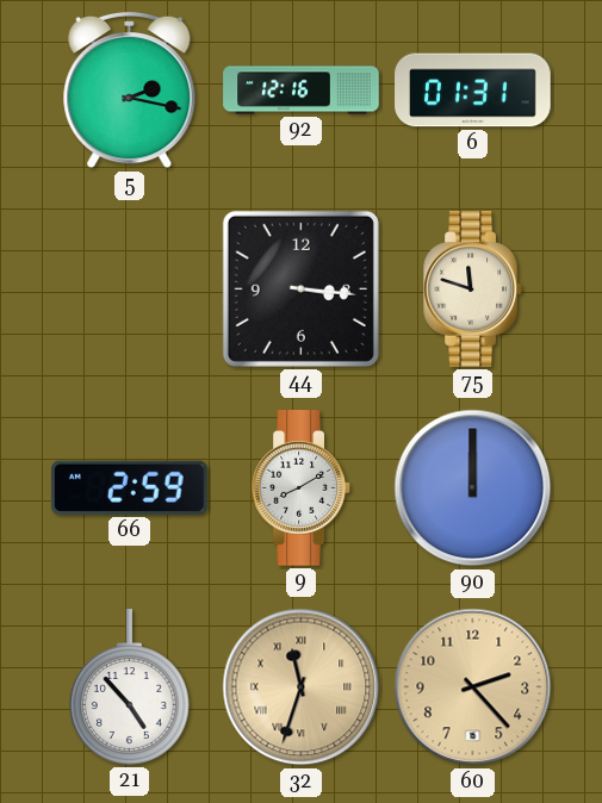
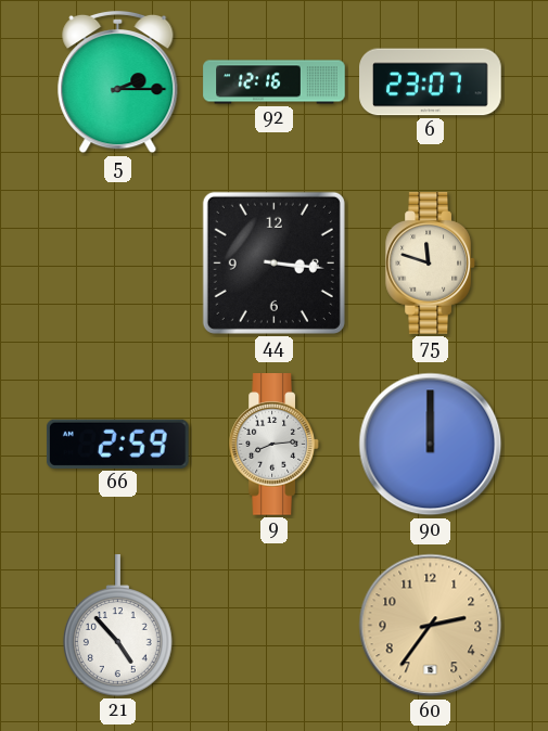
5: 2:17 -> 2:15 (118, 82)
6: 01:31 -> 23:07 (431, 82)
9: 8:10 -> 8:14 (275, 445)
32: 11:33 -> none (302, 687)
60: 2:23 -> 2:36 (431, 626)
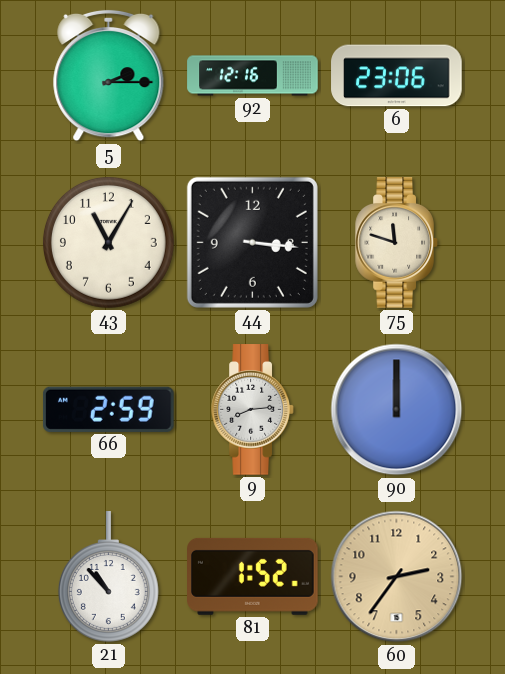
6: 23:07 -> 23:06 (397, 76)
43: none -> 11:05 (108, 242)
21: 4:53 -> 10:53 (108, 577)
81: none -> 1:52 (253, 576)
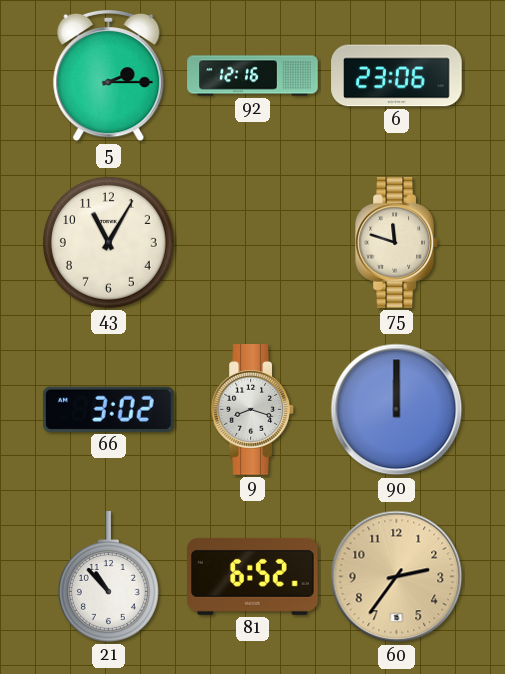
44: 3:16 -> none (252, 242)
66: 2:59 -> 3:02 (108, 409)
9: 8:14 -> 8:18 (253, 410)
81: 1:52 -> 6:52 (253, 576)
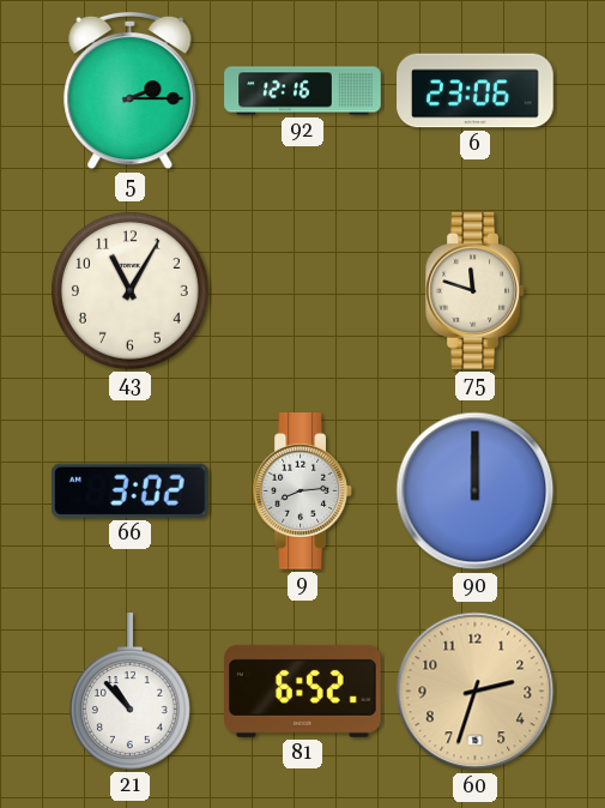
9: 8:18 -> 8:14 (303, 492)
60: 2:36 -> 2:33 (476, 692)
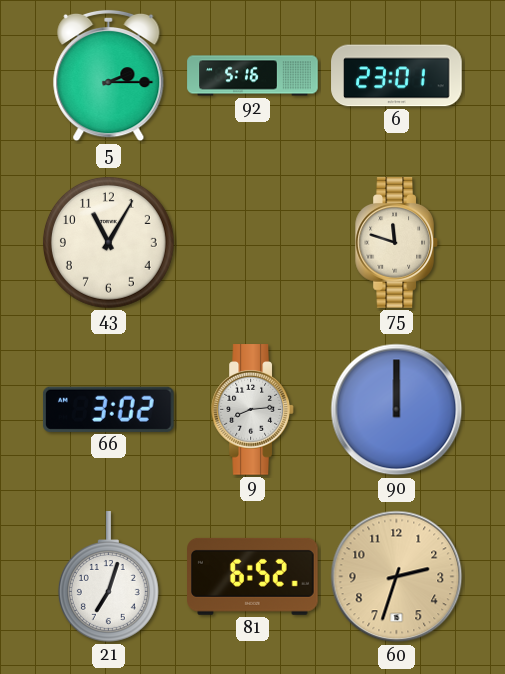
92: 12:16 -> 5:16 (253, 76)
6: 23:06 -> 23:01 (397, 76)
21: 10:53 -> 7:03 (108, 577)
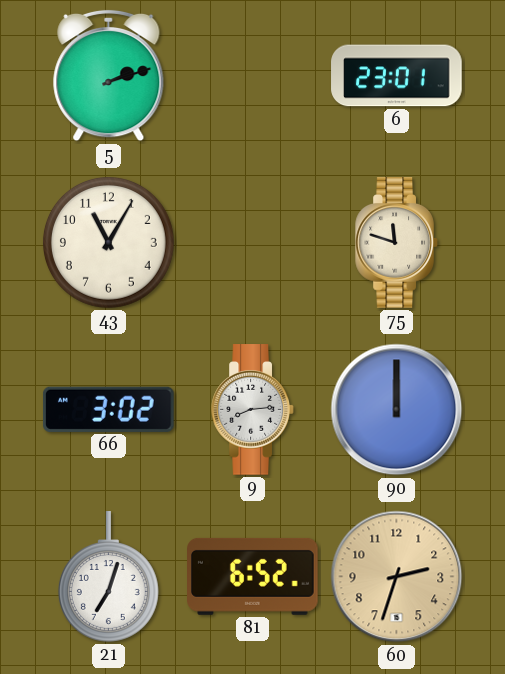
5: 2:15 -> 2:12 (109, 76)
92: 5:16 -> none (253, 76)
